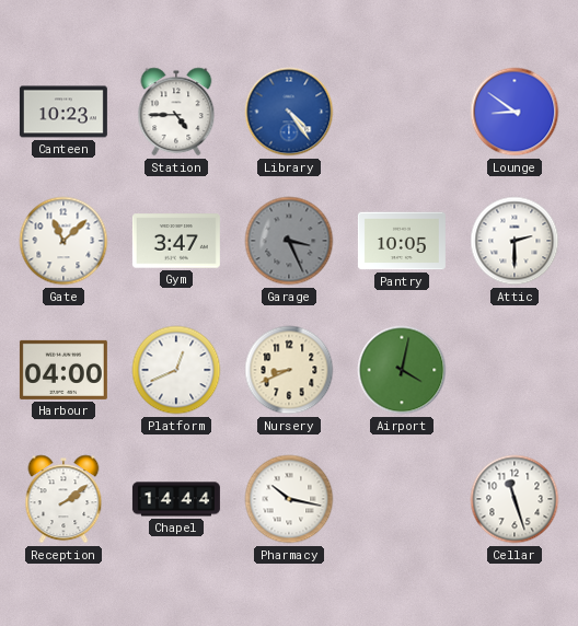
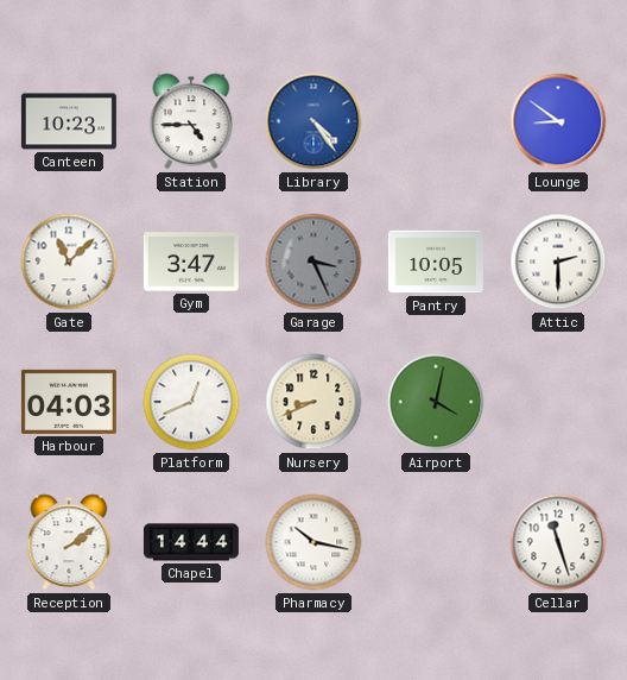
Harbour: 04:00 -> 04:03 (69, 402)
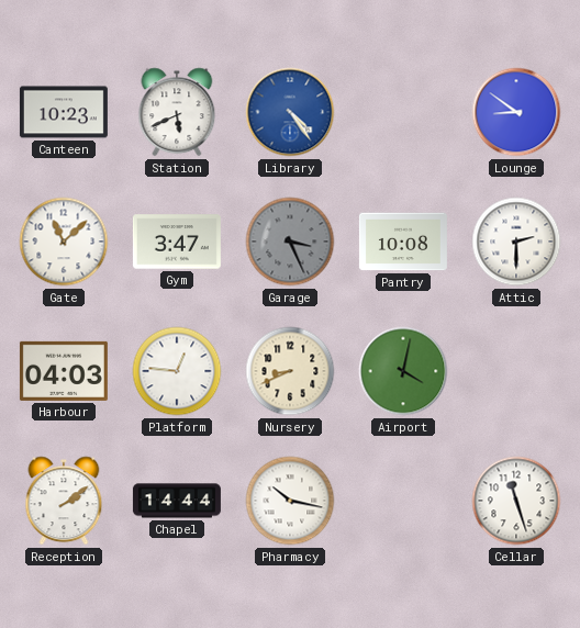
Station: 4:45 -> 5:41 (177, 112)
Pantry: 10:05 -> 10:08 (403, 242)
Platform: 12:41 -> 12:46 (177, 371)
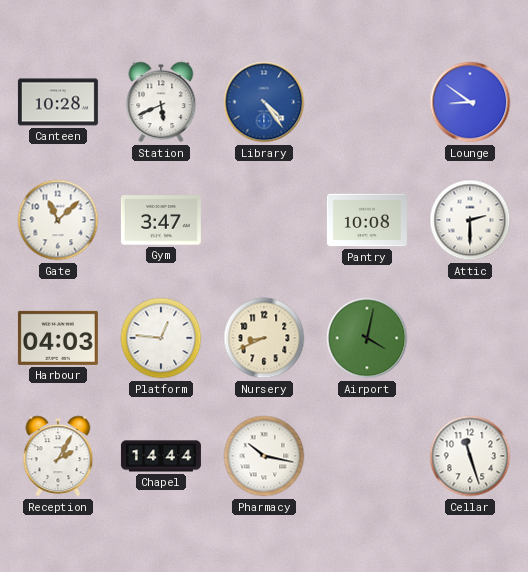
Canteen: 10:23 -> 10:28 (58, 102)
Garage: 3:26 -> none (290, 242)
Reception: 2:09 -> 2:05 (58, 456)
